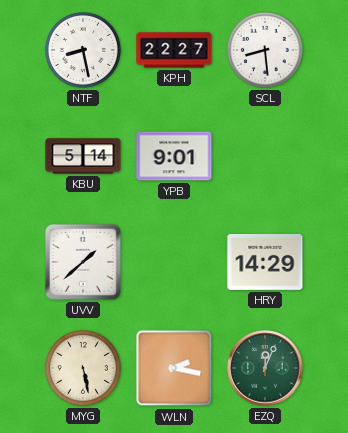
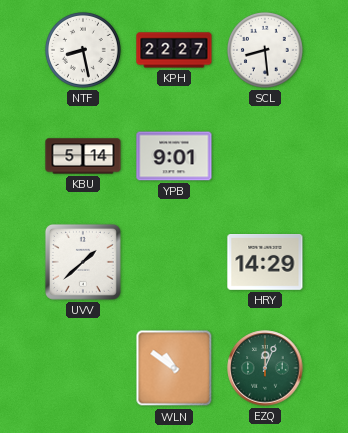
MYG: 5:28 -> none (83, 368)
WLN: 2:17 -> 10:51 (174, 368)
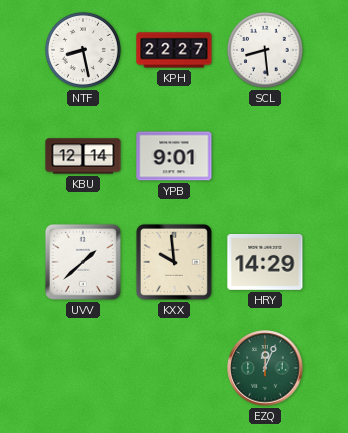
KBU: 5:14 -> 12:14 (83, 156)
KXX: none -> 9:59 (174, 262)
WLN: 10:51 -> none (174, 368)
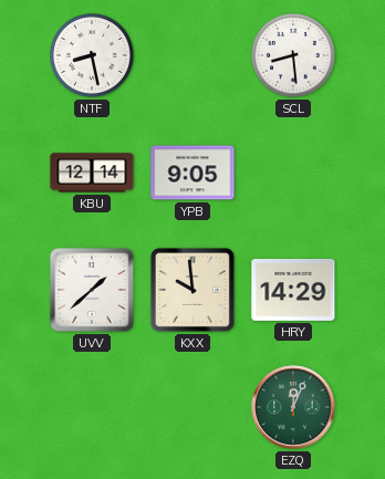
KPH: 22:27 -> none (174, 50)
YPB: 9:01 -> 9:05 (192, 173)
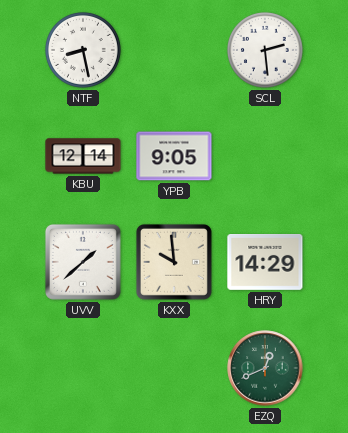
SCL: 8:29 -> 2:29 (265, 50)
EZQ: 12:04 -> 12:41 (265, 368)
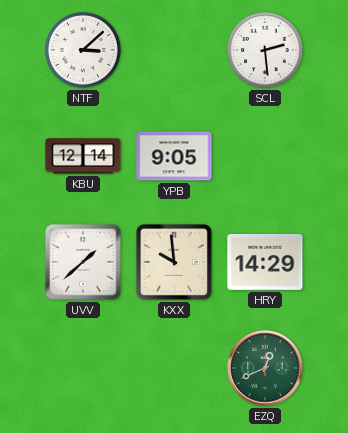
NTF: 8:28 -> 3:08 (83, 50)
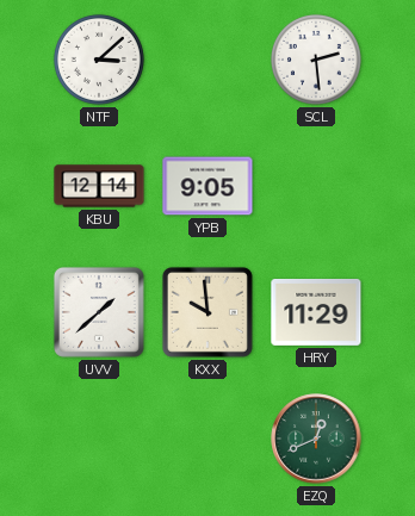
HRY: 14:29 -> 11:29 (316, 313)
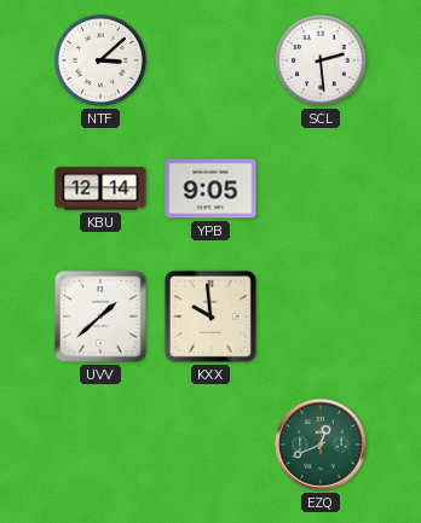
HRY: 11:29 -> none (316, 313)
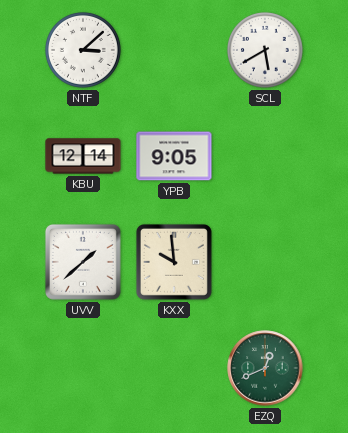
SCL: 2:29 -> 5:40 (265, 50)
